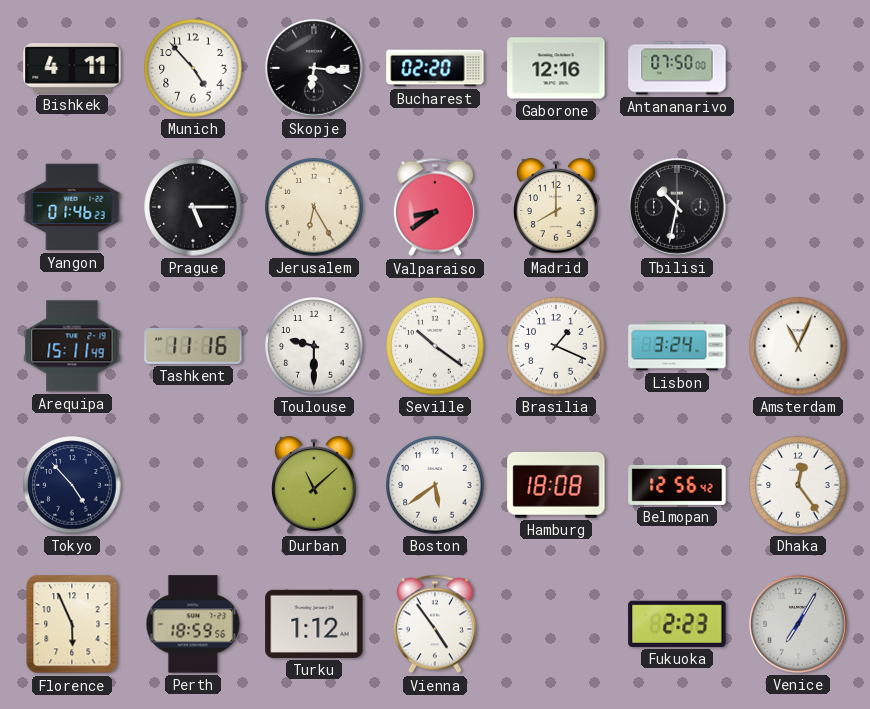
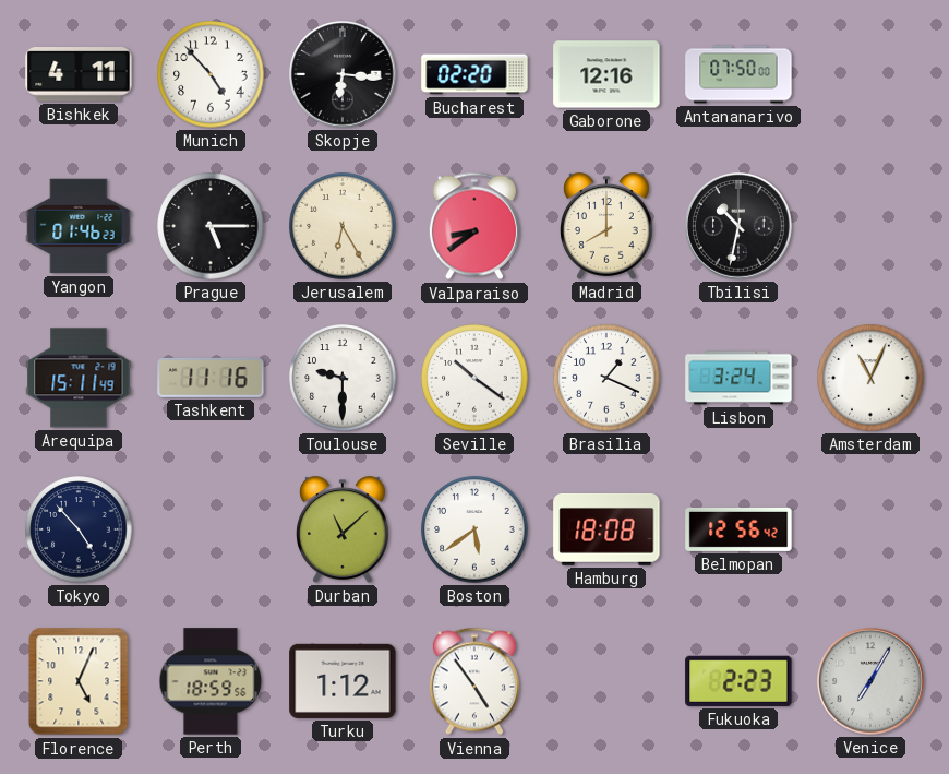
Dhaka: 12:24 -> none (798, 485)
Florence: 5:56 -> 5:04 (79, 681)
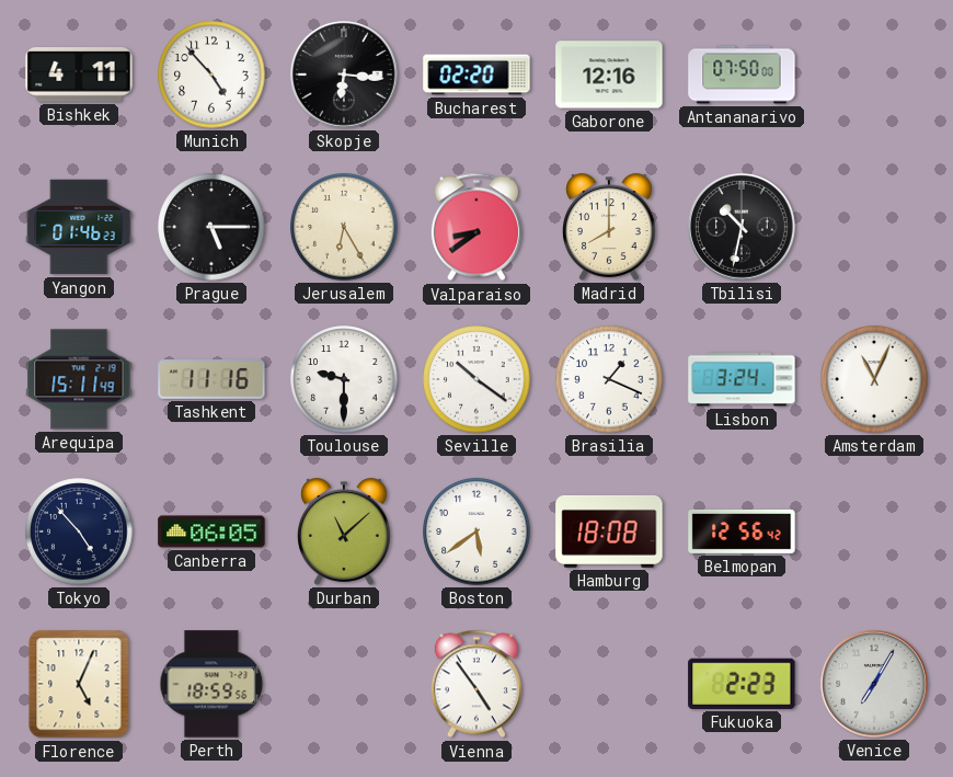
Canberra: none -> 06:05 (211, 532)
Turku: 1:12 -> none (343, 681)
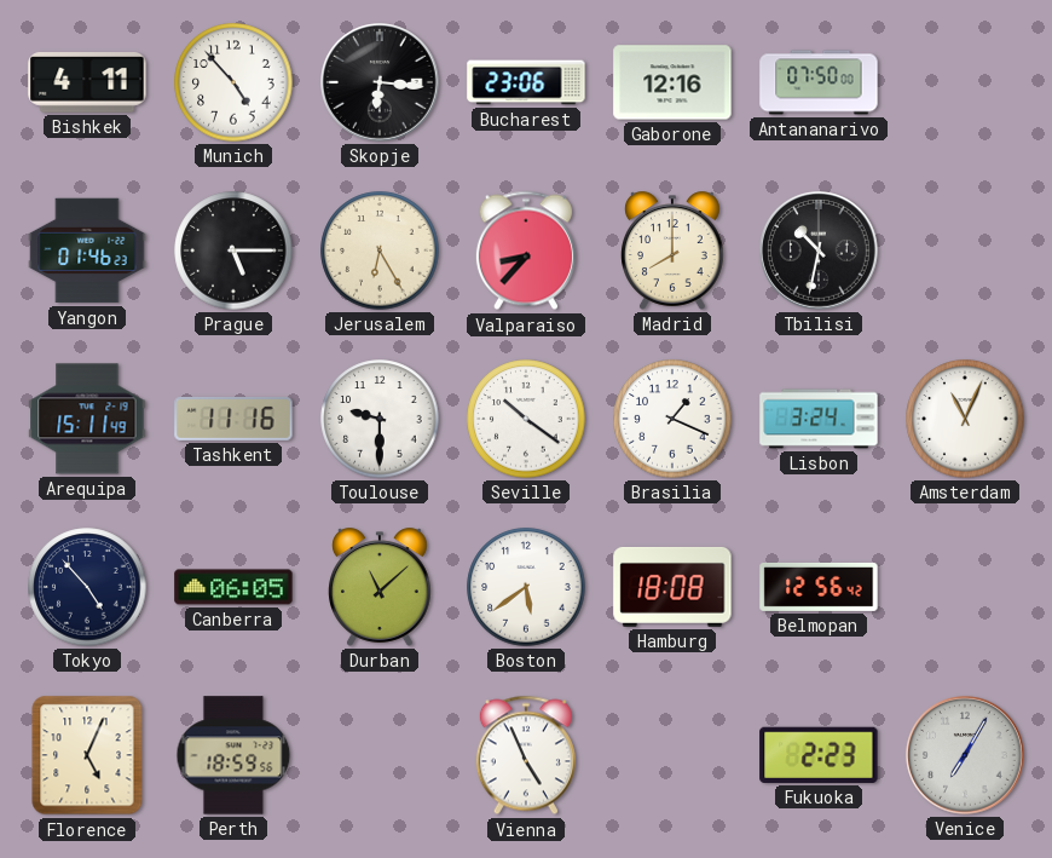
Bucharest: 02:20 -> 23:06 (526, 82)
Valparaiso: 8:39 -> 8:37 (526, 251)
Vienna: 4:54 -> 4:56 (526, 755)
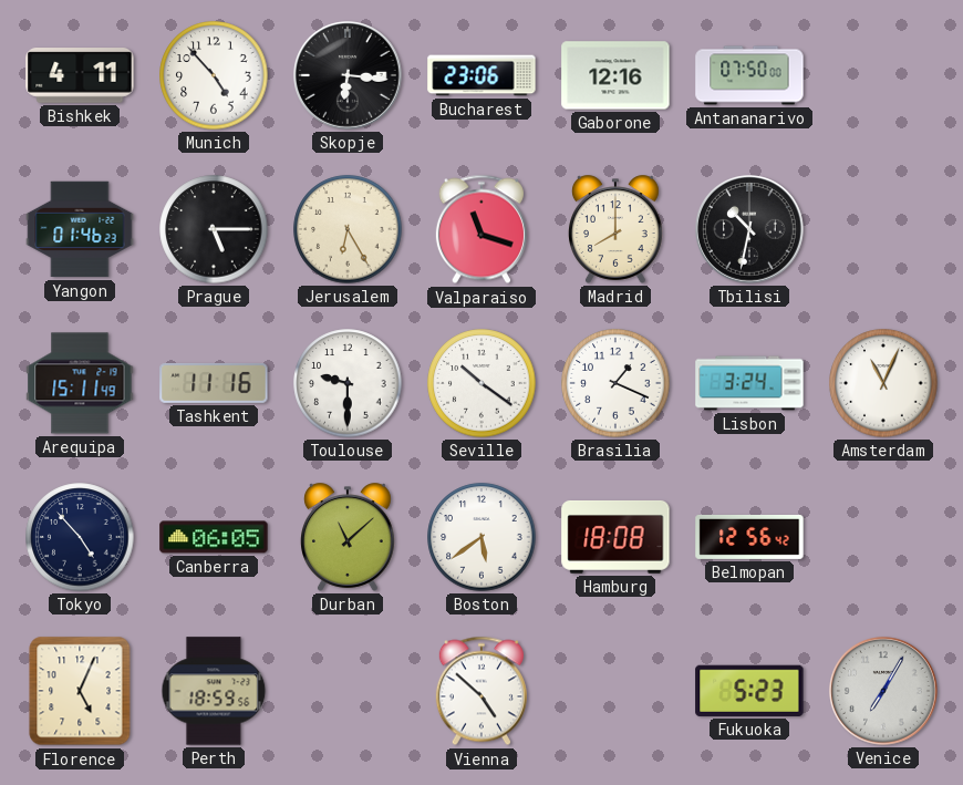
Valparaiso: 8:37 -> 11:18 (482, 229)
Vienna: 4:56 -> 4:52 (482, 691)
Fukuoka: 2:23 -> 5:23 (749, 691)
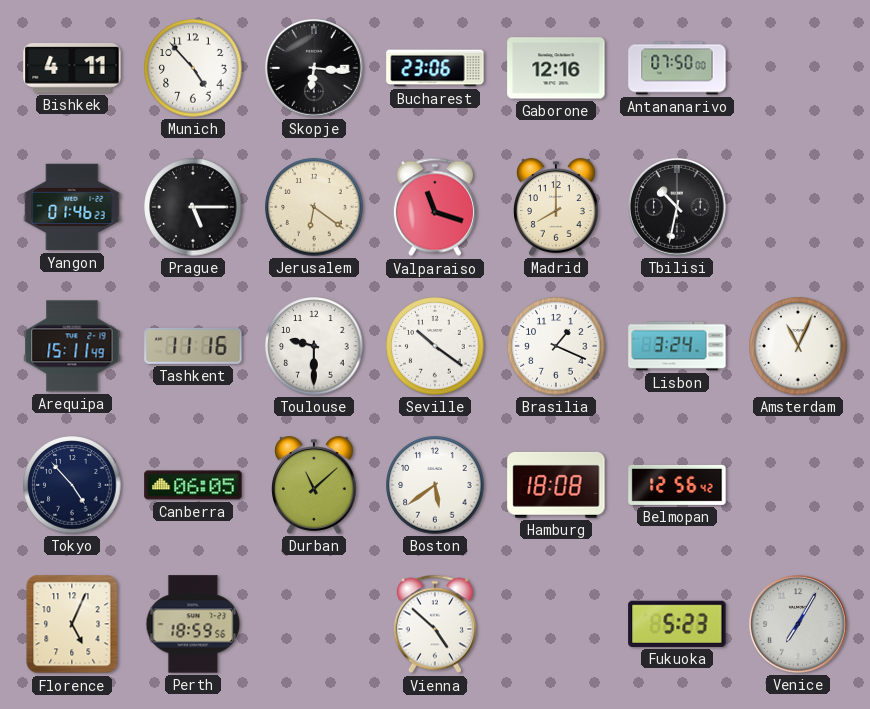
Jerusalem: 6:25 -> 6:21 (314, 207)
